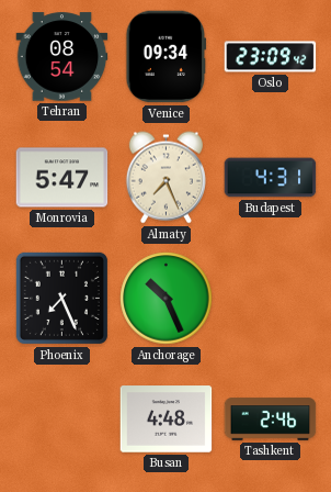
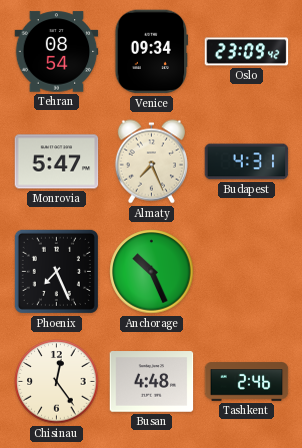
Chisinau: none -> 12:24 (57, 382)
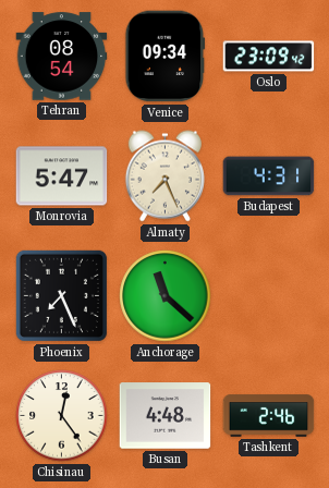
Anchorage: 10:26 -> 11:22 (166, 296)
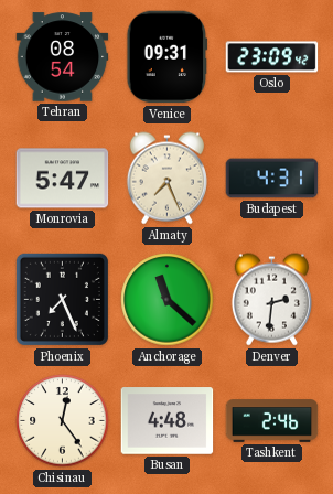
Venice: 09:34 -> 09:31 (168, 57)
Denver: none -> 2:31 (271, 300)
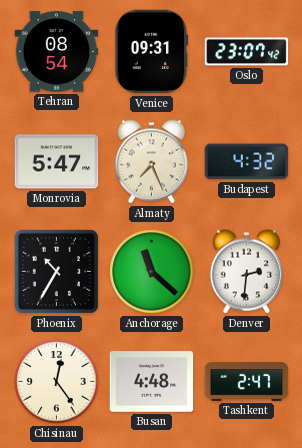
Oslo: 23:09 -> 23:07 (247, 52)
Budapest: 4:31 -> 4:32 (247, 162)
Phoenix: 7:26 -> 10:35 (56, 271)
Tashkent: 2:46 -> 2:47 (247, 382)
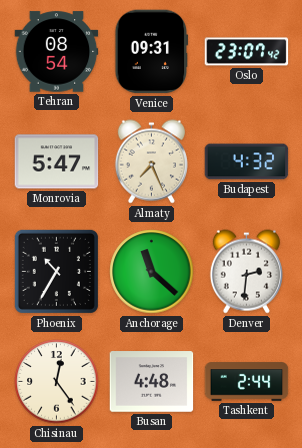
Tashkent: 2:47 -> 2:44 (247, 382)
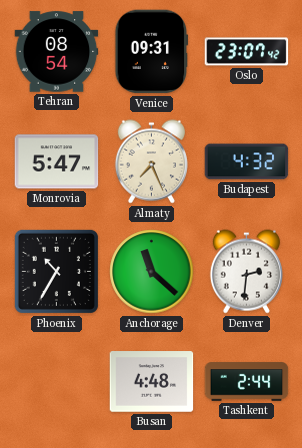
Chisinau: 12:24 -> none (57, 382)
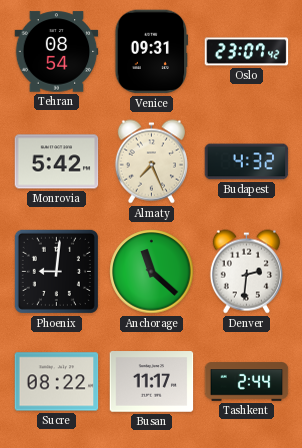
Monrovia: 5:47 -> 5:42 (57, 162)
Phoenix: 10:35 -> 9:01 (56, 271)
Sucre: none -> 08:22 (57, 382)
Busan: 4:48 -> 11:17 (152, 382)
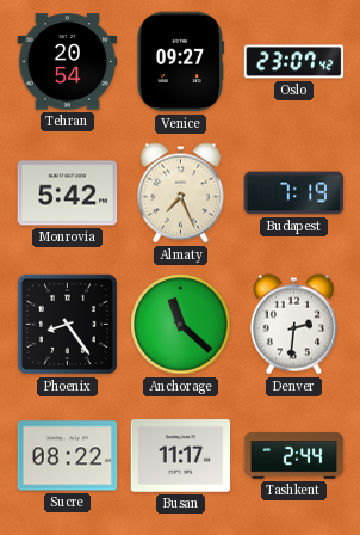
Tehran: 08:54 -> 20:54 (68, 62)
Venice: 09:31 -> 09:27 (181, 62)
Budapest: 4:32 -> 7:19 (294, 193)
Phoenix: 9:01 -> 8:24 (67, 324)
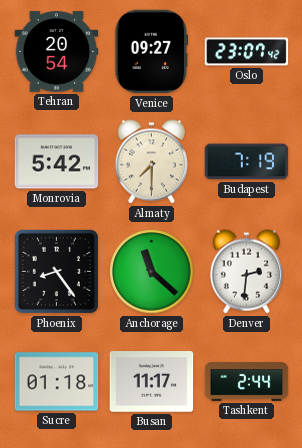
Almaty: 7:26 -> 7:30 (151, 162)
Sucre: 08:22 -> 01:18 (57, 382)
